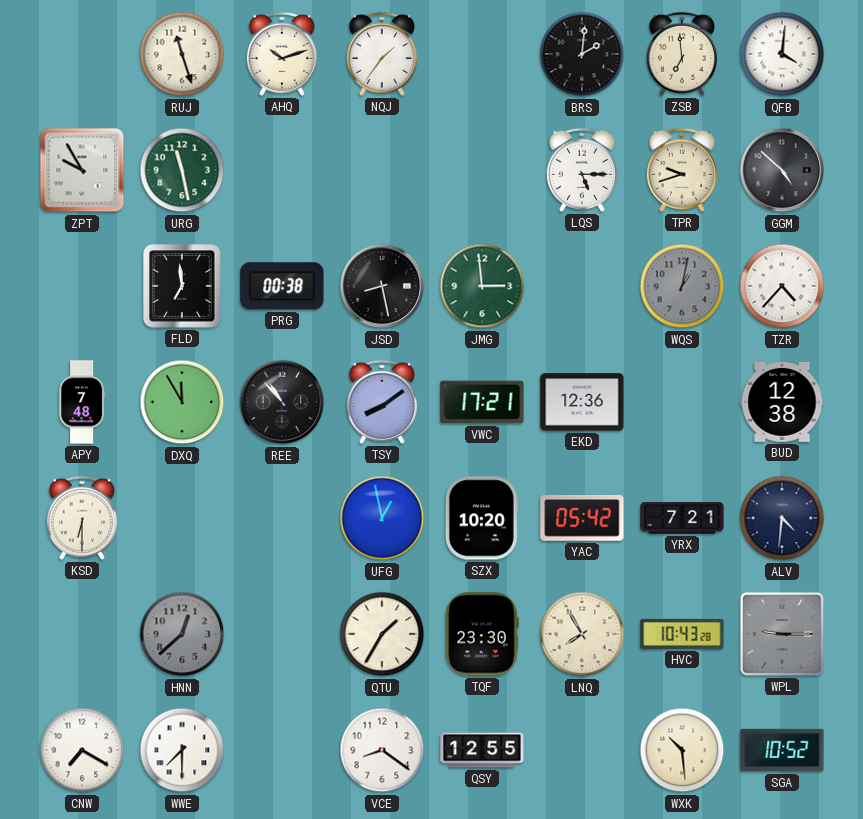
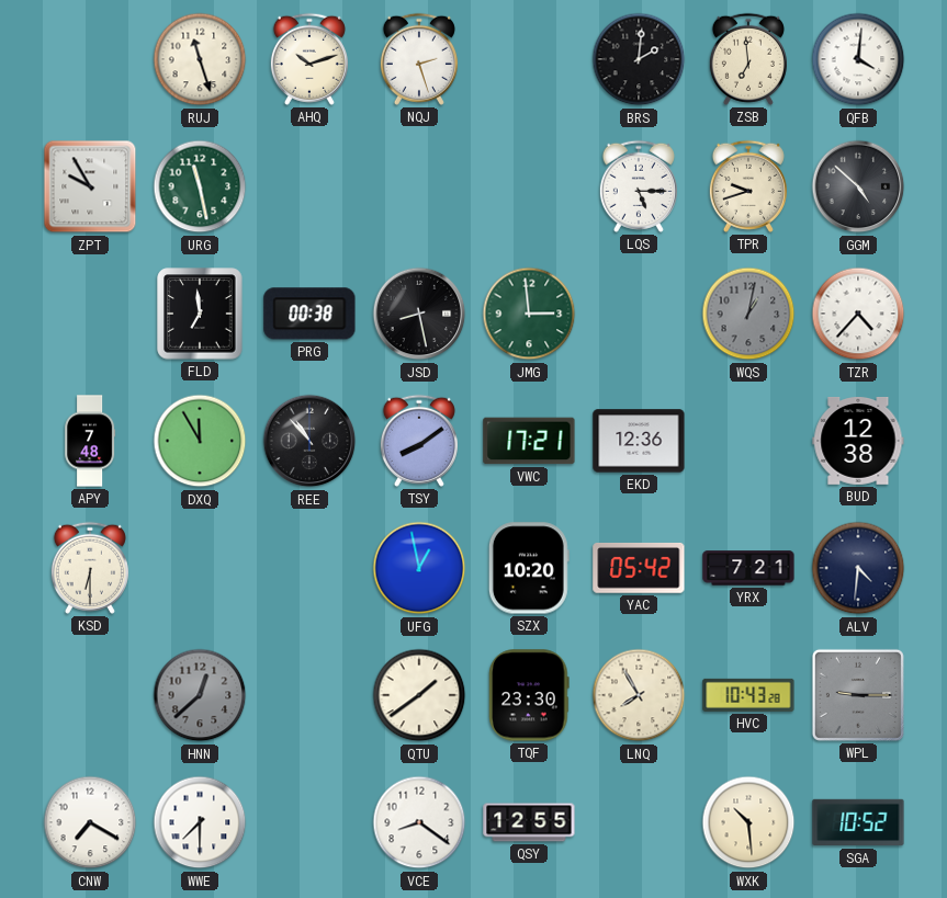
NQJ: 1:36 -> 2:27 (419, 59)
QTU: 1:35 -> 1:39 (419, 695)
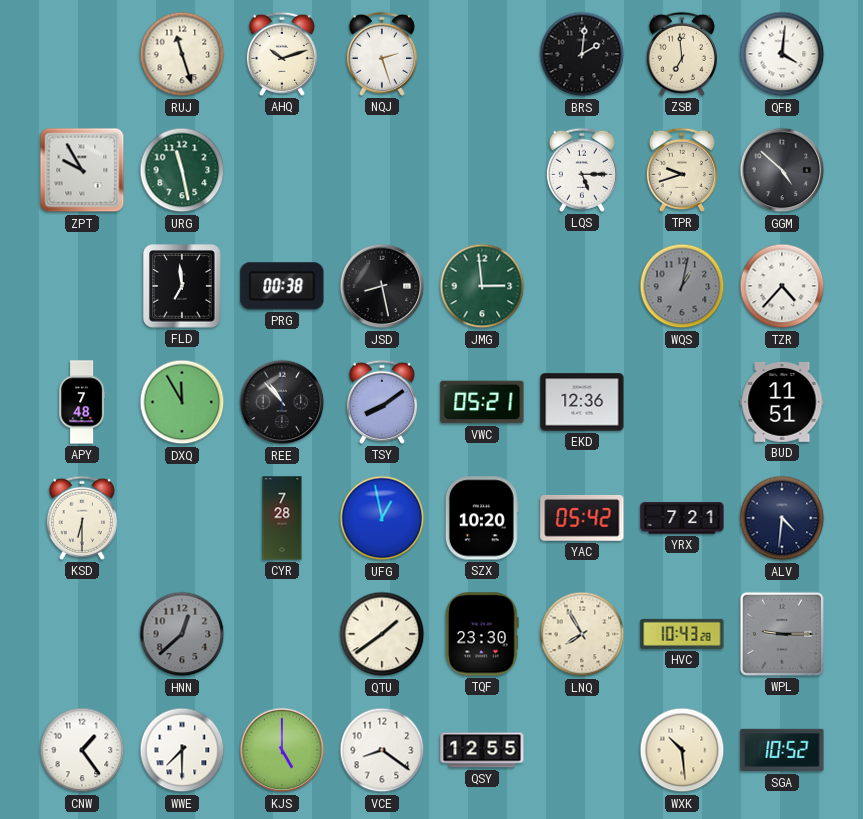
VWC: 17:21 -> 05:21 (482, 402)
BUD: 12:38 -> 11:51 (782, 402)
CYR: none -> 7:28 (282, 518)
CNW: 7:20 -> 1:24 (82, 750)
KJS: none -> 5:00 (282, 750)
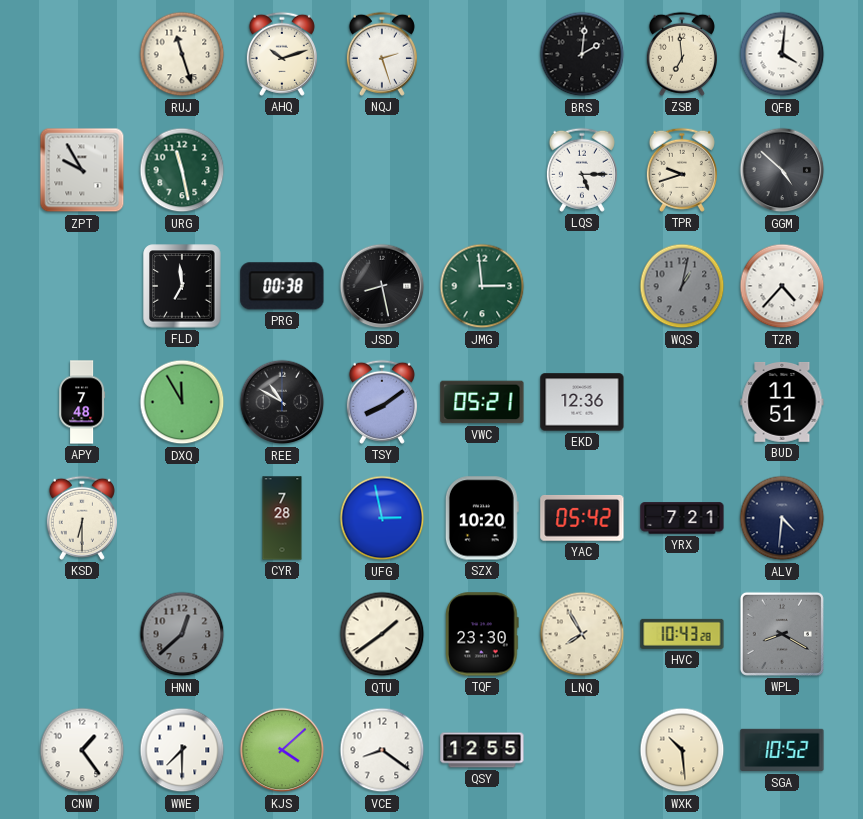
REE: 10:53 -> 10:50 (282, 402)
UFG: 12:58 -> 2:58 (382, 518)
WPL: 9:15 -> 8:20 (782, 634)
KJS: 5:00 -> 4:08 (282, 750)
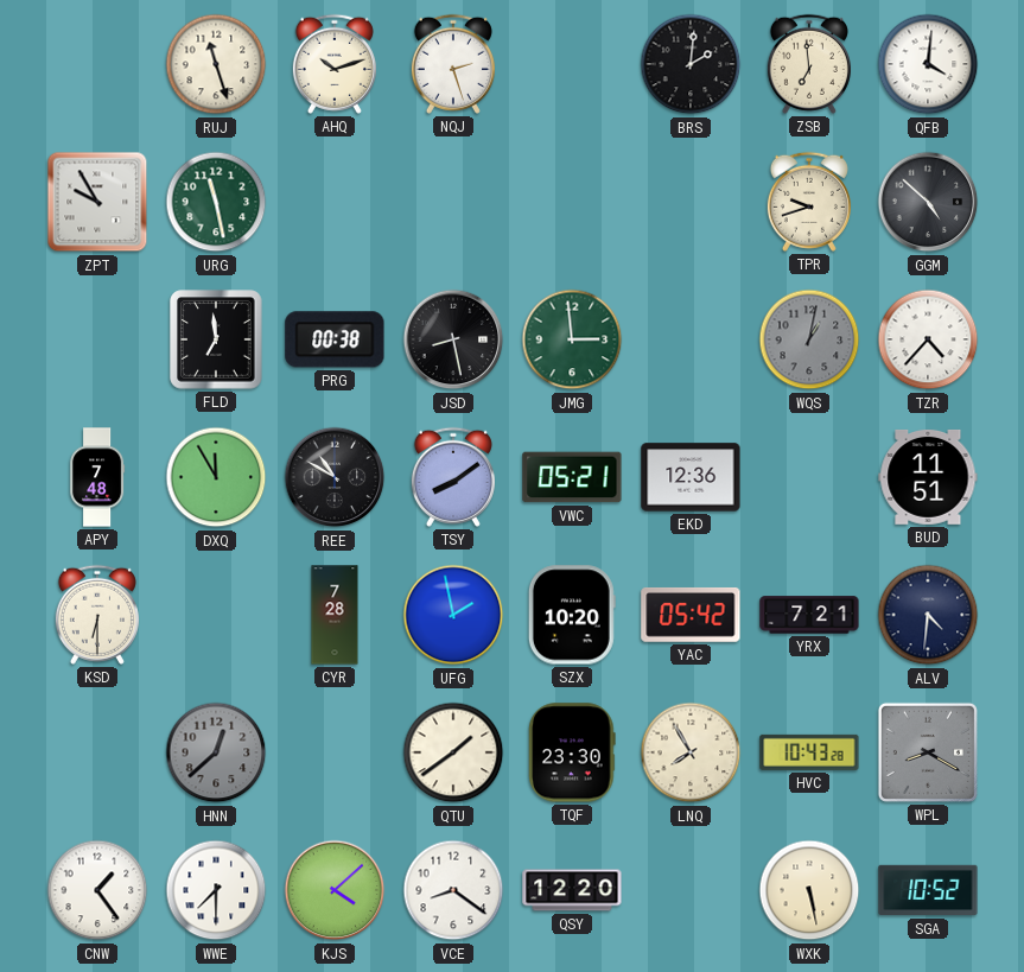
LQS: 5:15 -> none (582, 170)
UFG: 2:58 -> 1:58 (453, 615)
QSY: 12:55 -> 12:20 (572, 890)
WXK: 10:29 -> 5:28 (809, 890)
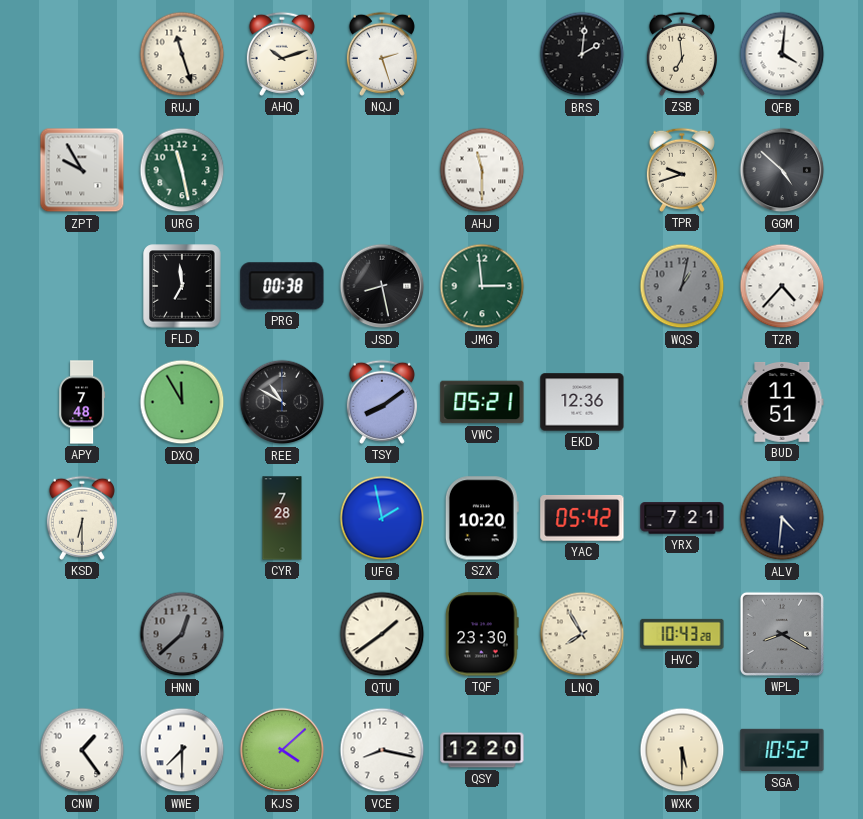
AHJ: none -> 11:30 (482, 170)
VCE: 8:21 -> 8:17 (382, 750)
WXK: 5:28 -> 5:30 (682, 750)
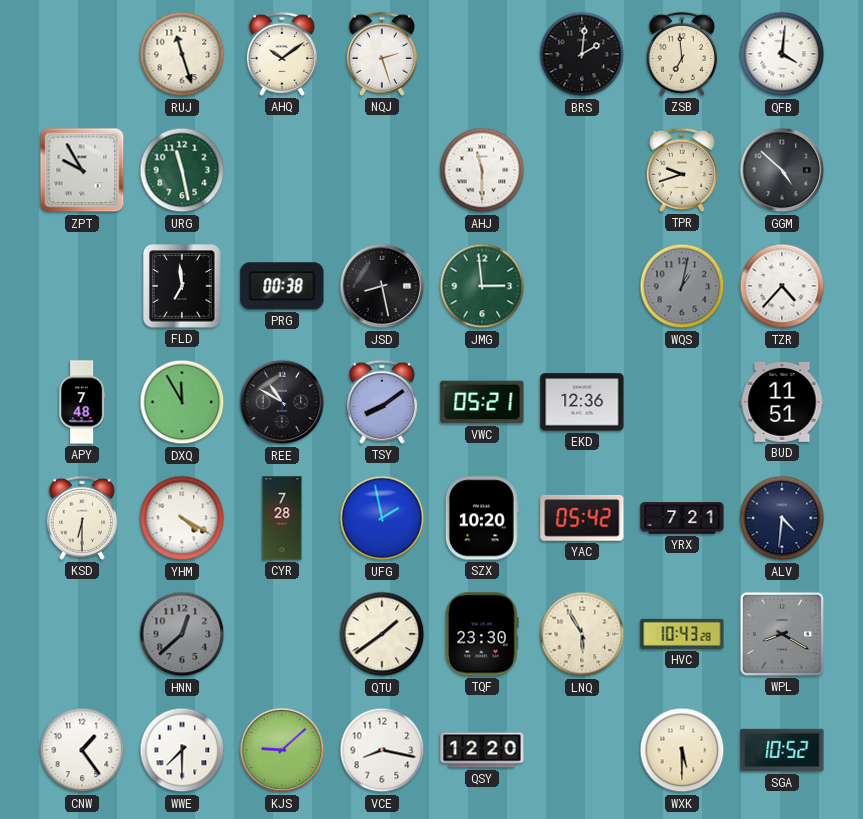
AHQ: 10:12 -> 10:09 (282, 54)
YHM: none -> 4:20 (182, 518)
LNQ: 7:55 -> 5:55 (582, 634)
KJS: 4:08 -> 9:08 (282, 750)
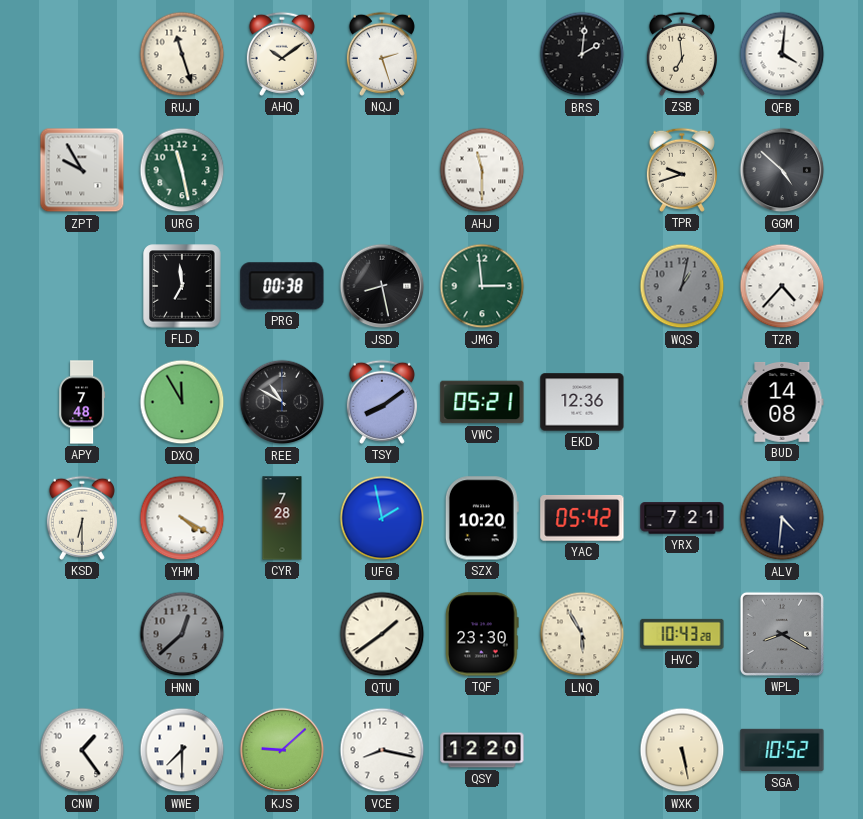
BUD: 11:51 -> 14:08 (782, 402)
WXK: 5:30 -> 5:28 (682, 750)
